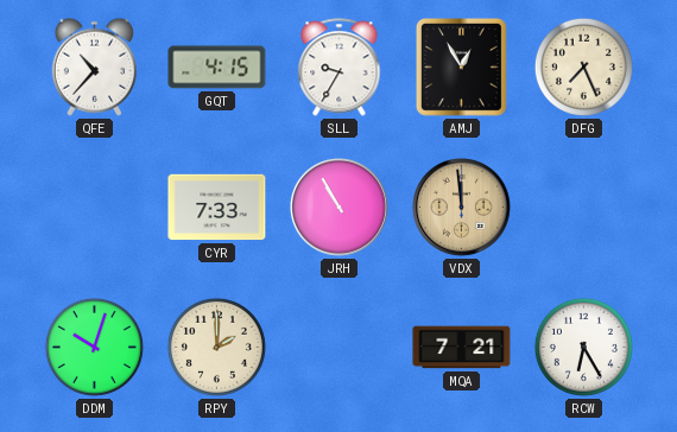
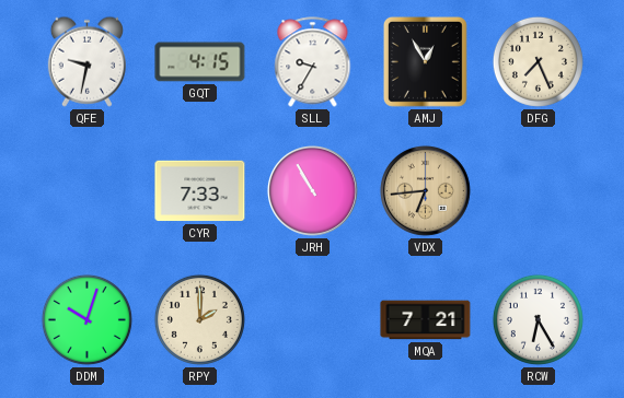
QFE: 10:37 -> 9:32 (86, 61)
VDX: 11:59 -> 6:44 (426, 191)
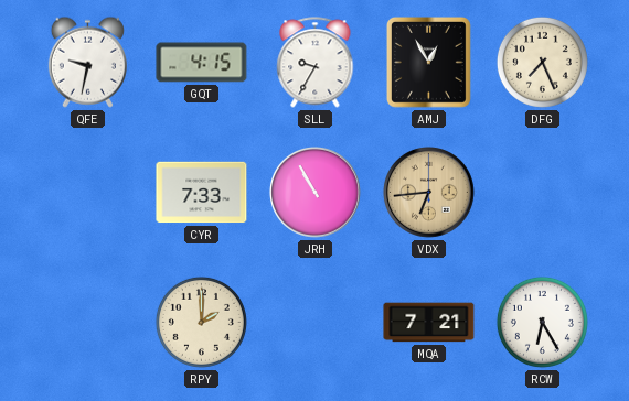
DDM: 10:03 -> none (86, 319)
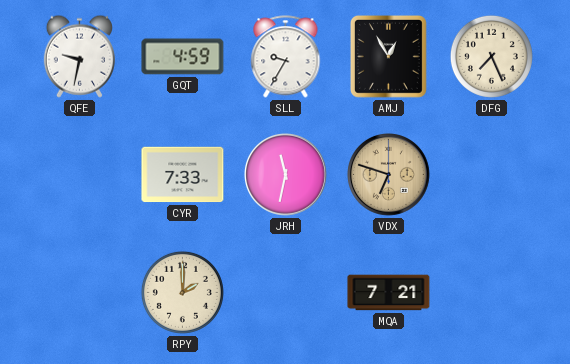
GQT: 4:15 -> 4:59 (183, 57)
JRH: 10:55 -> 11:32 (286, 175)
VDX: 6:44 -> 6:48 (389, 175)
RCW: 6:25 -> none (542, 322)
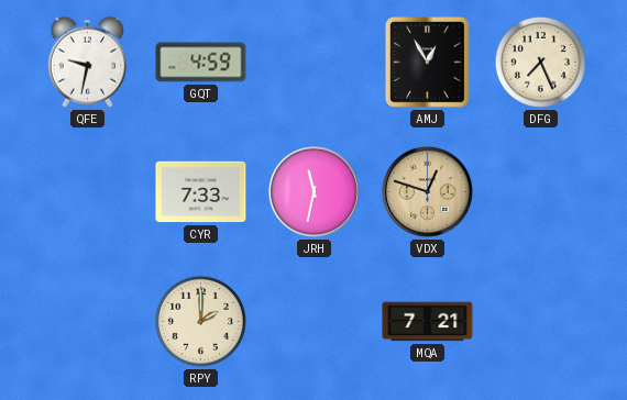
SLL: 9:35 -> none (286, 57)
VDX: 6:48 -> 12:48 (428, 192)
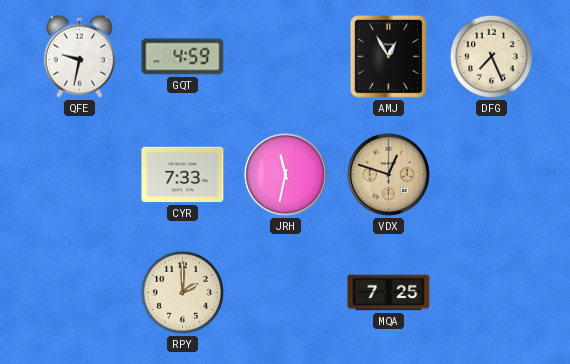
MQA: 7:21 -> 7:25 (389, 293)
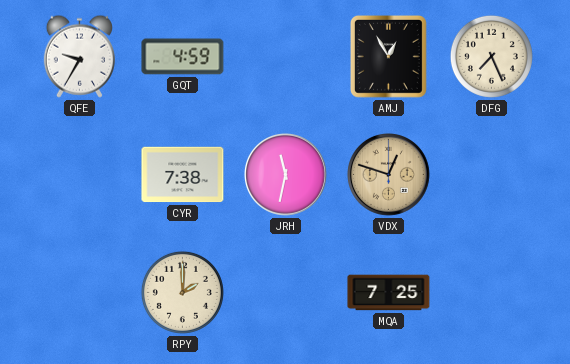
QFE: 9:32 -> 9:35 (79, 56)
CYR: 7:33 -> 7:38 (183, 175)
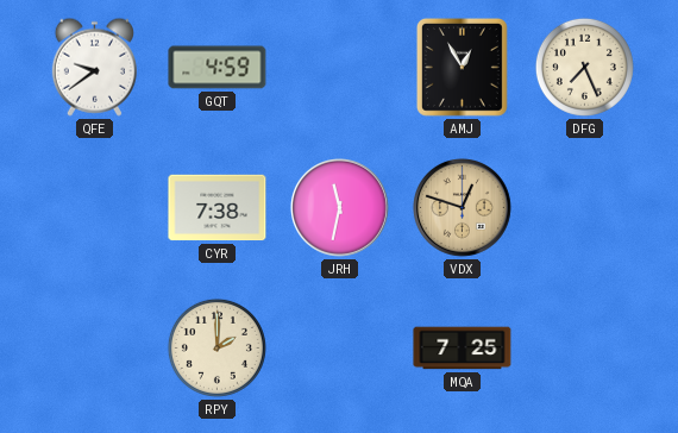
QFE: 9:35 -> 9:39 (94, 67)
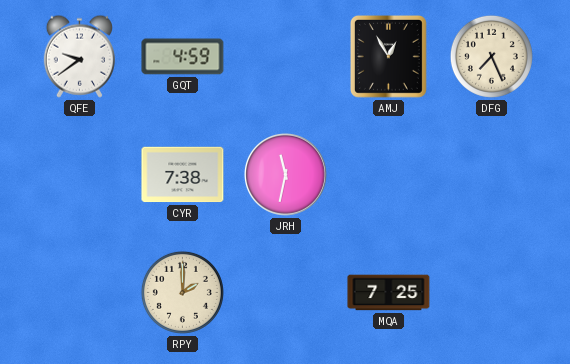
VDX: 12:48 -> none (463, 208)
